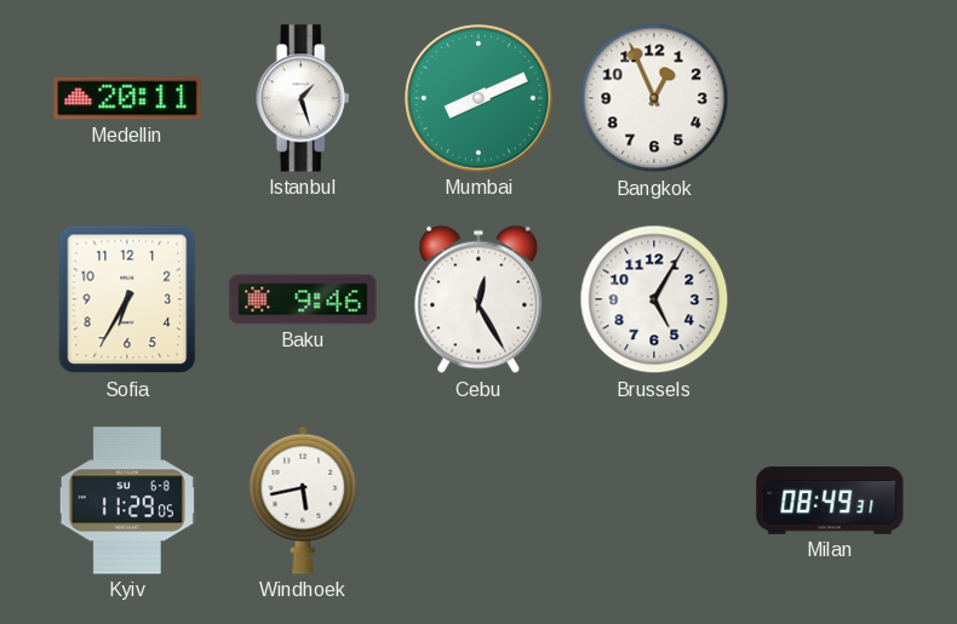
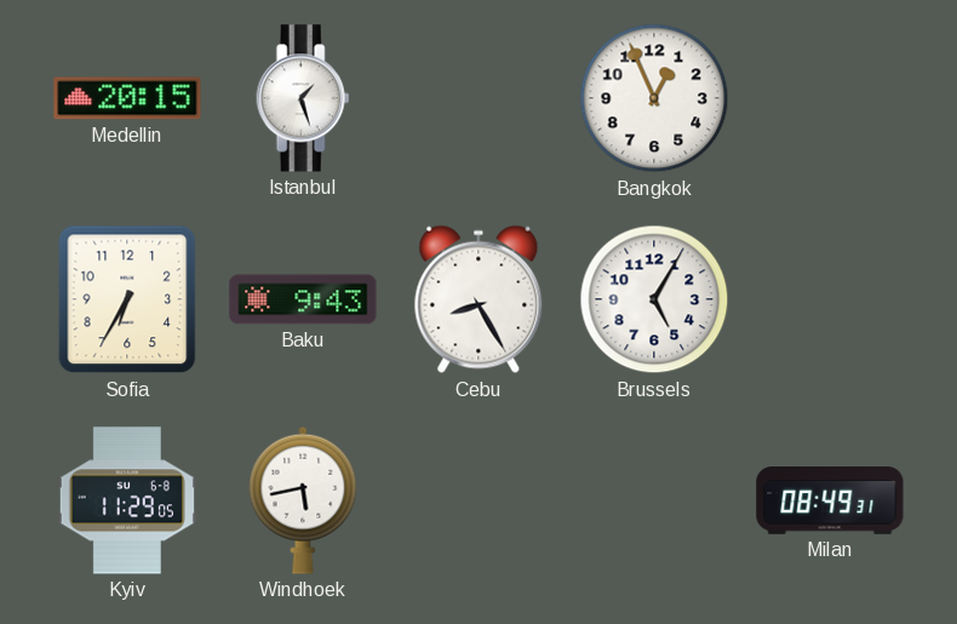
Medellin: 20:11 -> 20:15 (127, 98)
Mumbai: 8:11 -> none (478, 98)
Baku: 9:46 -> 9:43 (303, 299)
Cebu: 12:25 -> 8:25 (478, 299)
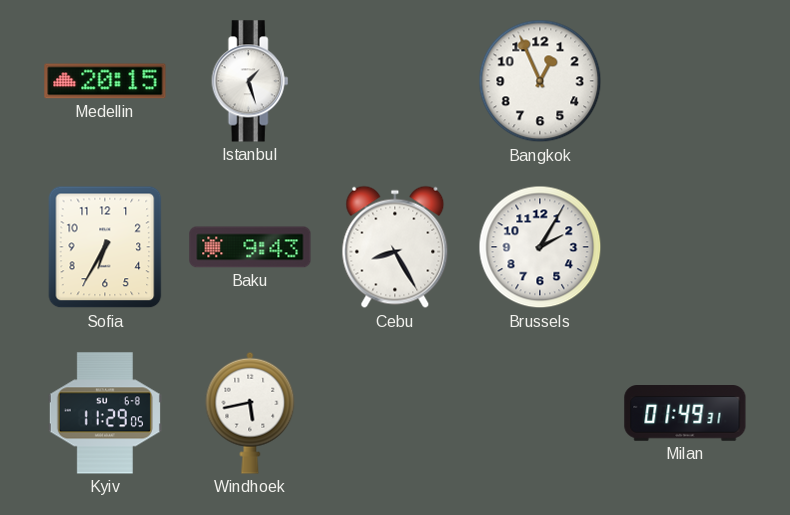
Brussels: 5:05 -> 2:05 (540, 247)
Milan: 08:49 -> 01:49 (685, 414)
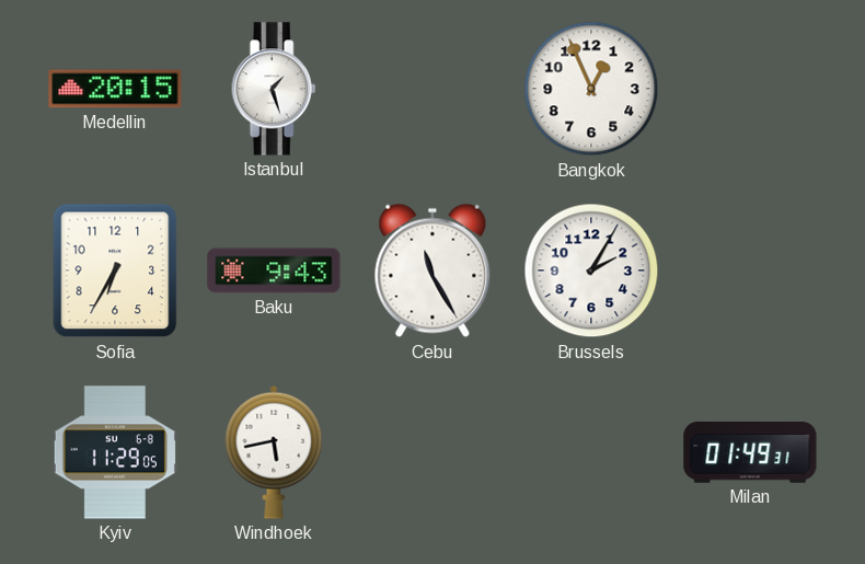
Cebu: 8:25 -> 11:25 (432, 271)
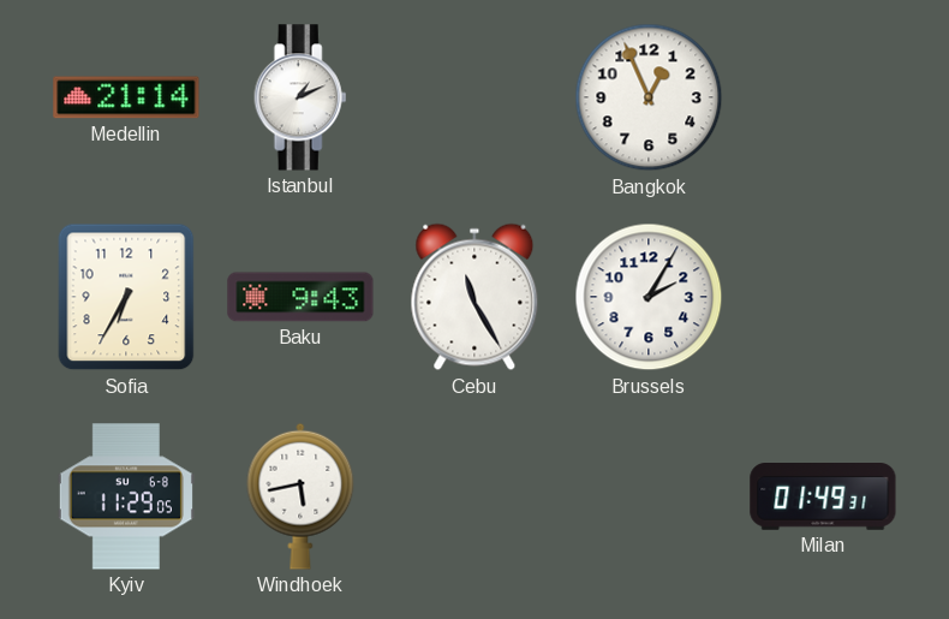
Medellin: 20:15 -> 21:14 (126, 97)
Istanbul: 1:27 -> 1:11 (300, 97)
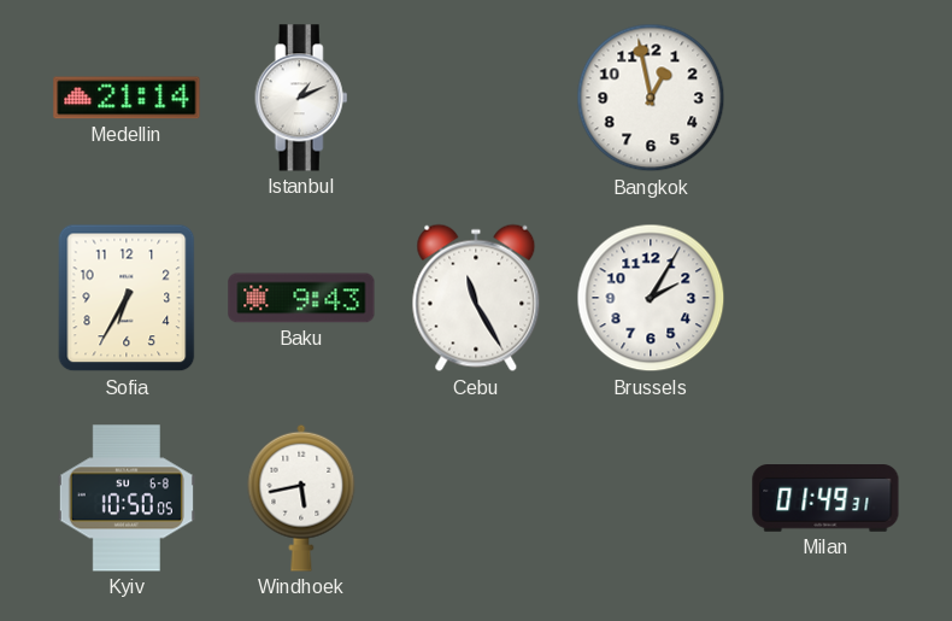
Bangkok: 12:56 -> 12:58 (651, 98)
Kyiv: 11:29 -> 10:50 (127, 498)
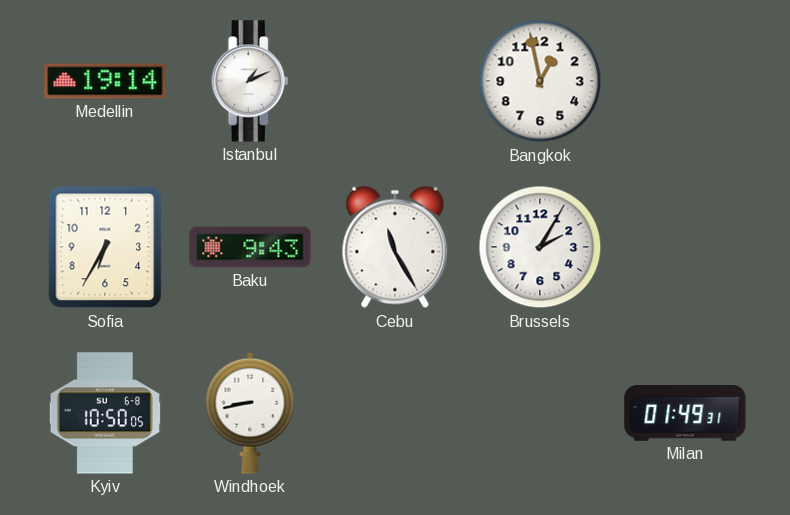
Medellin: 21:14 -> 19:14 (105, 81)
Windhoek: 5:43 -> 8:43 (250, 413)
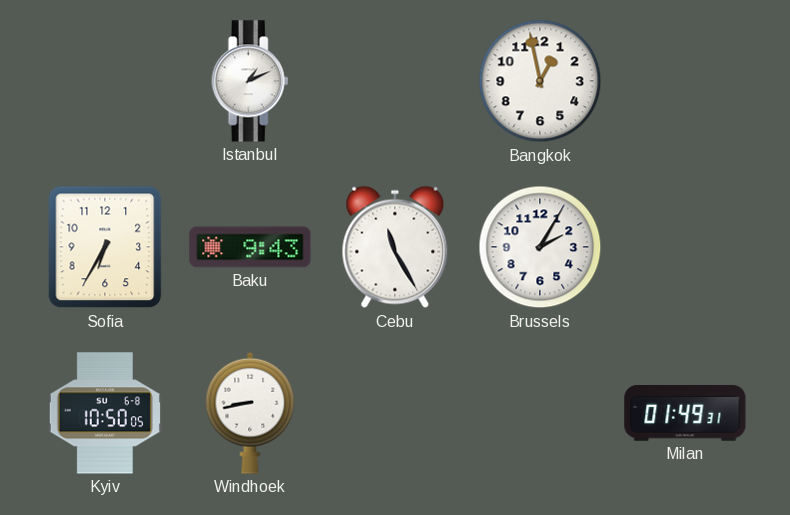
Medellin: 19:14 -> none (105, 81)
